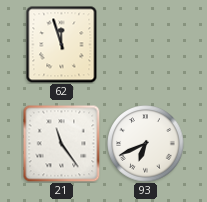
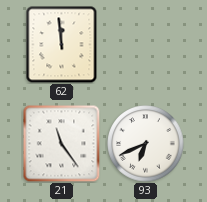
62: 11:57 -> 11:59 (62, 44)
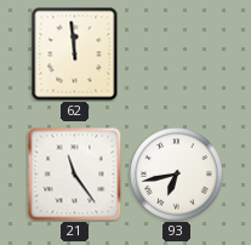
93: 6:41 -> 6:43 (177, 175)
